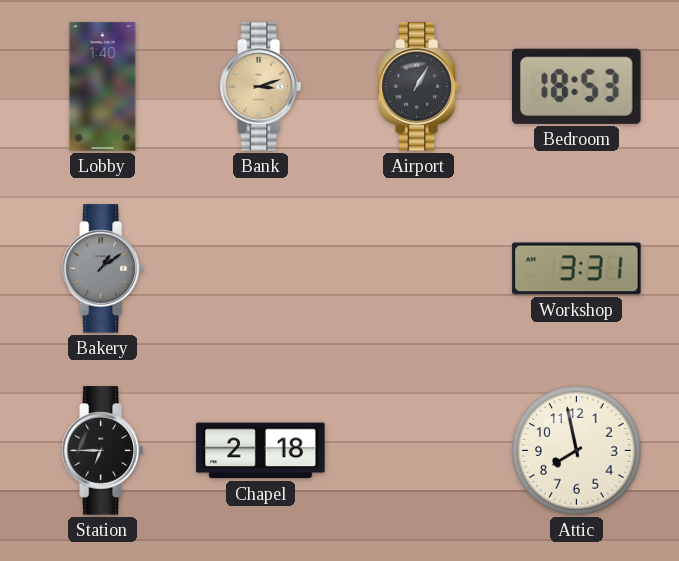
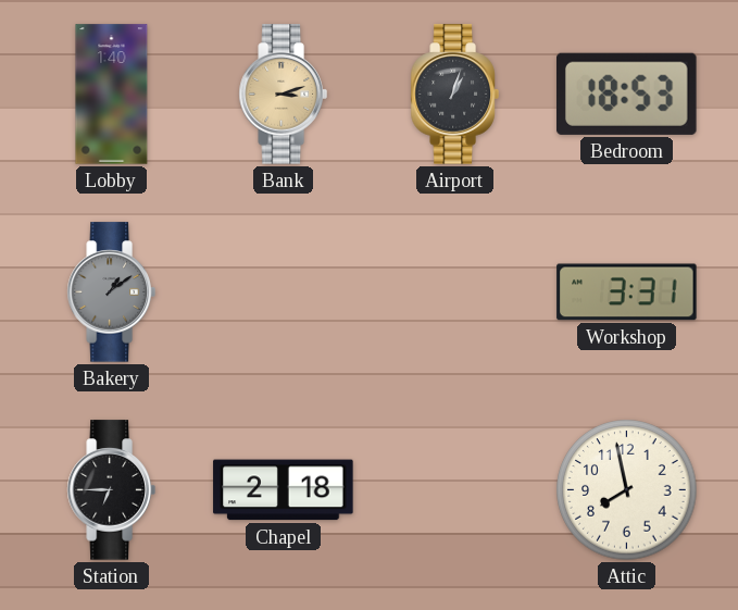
Airport: 1:05 -> 1:03 (454, 95)
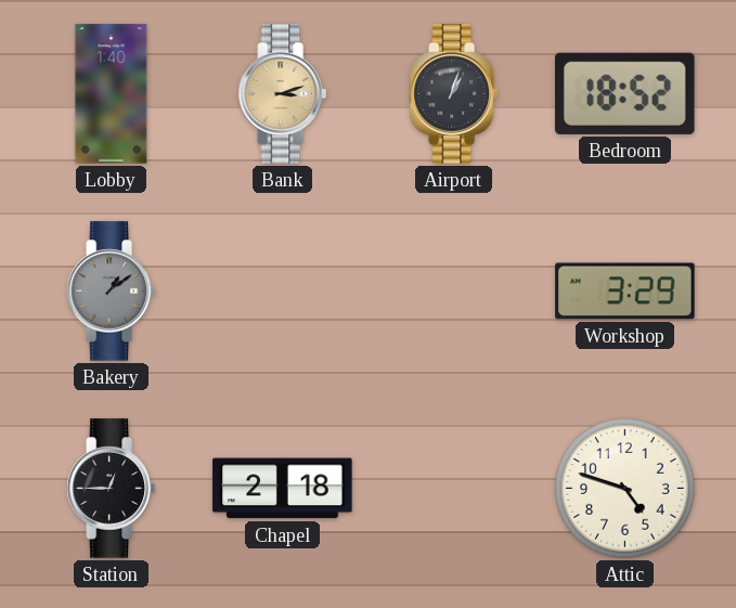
Bedroom: 18:53 -> 18:52 (625, 93)
Workshop: 3:31 -> 3:29 (625, 292)
Station: 6:45 -> 12:45 (111, 489)
Attic: 7:58 -> 4:48 (625, 489)
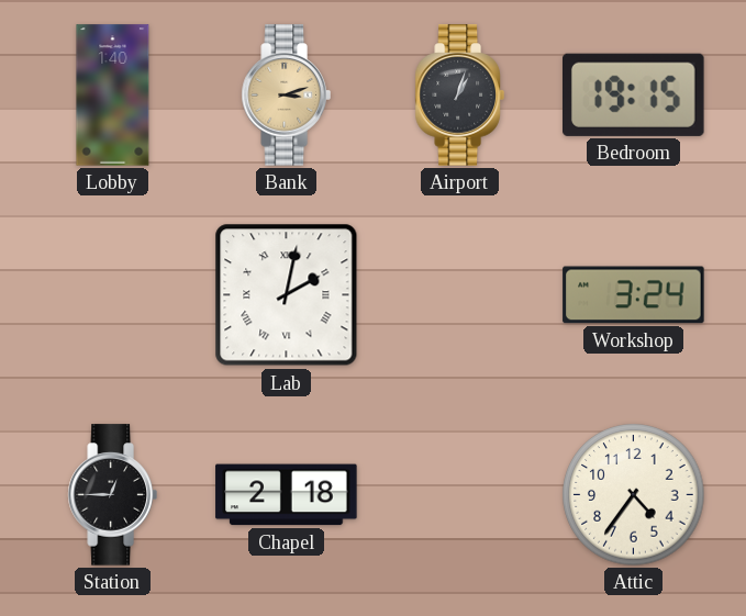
Bedroom: 18:52 -> 19:15 (634, 94)
Bakery: 1:09 -> none (111, 292)
Lab: none -> 2:02 (287, 295)
Workshop: 3:29 -> 3:24 (634, 295)
Attic: 4:48 -> 4:36 (634, 495)
